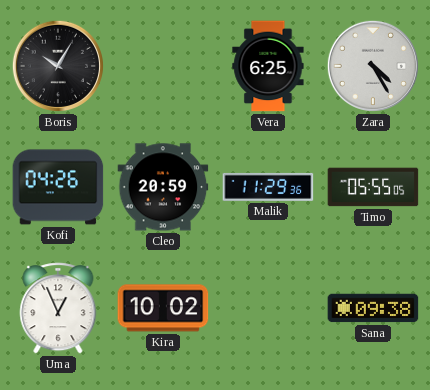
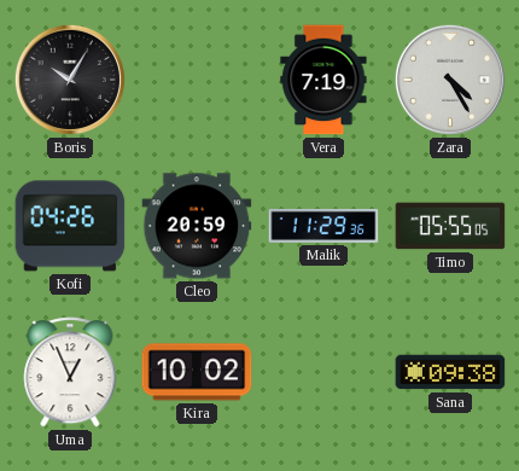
Vera: 6:25 -> 7:19 (323, 80)
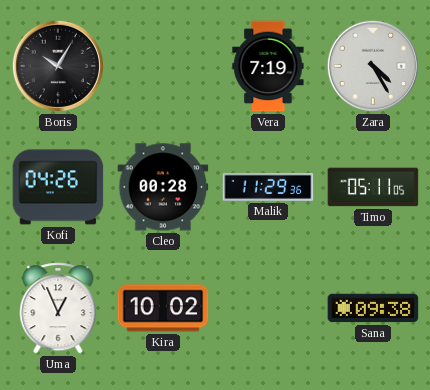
Cleo: 20:59 -> 00:28 (163, 187)
Timo: 05:55 -> 05:11 (373, 187)
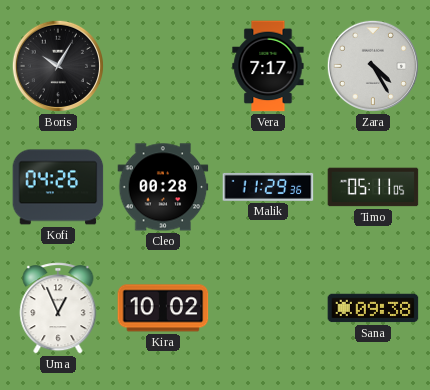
Vera: 7:19 -> 7:17 (268, 66)
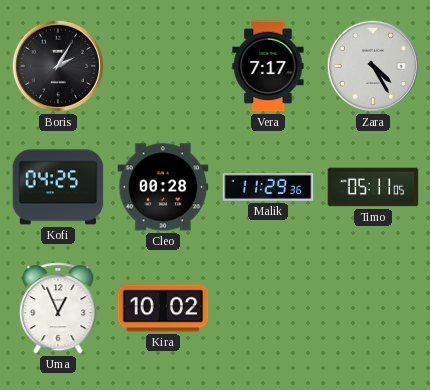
Boris: 10:05 -> 2:05 (58, 66)
Kofi: 04:26 -> 04:25 (58, 187)
Sana: 09:38 -> none (373, 308)
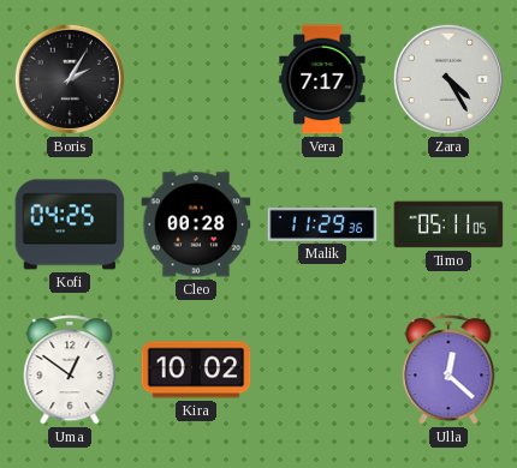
Uma: 12:56 -> 12:51 (70, 370)
Ulla: none -> 12:22 (448, 370)
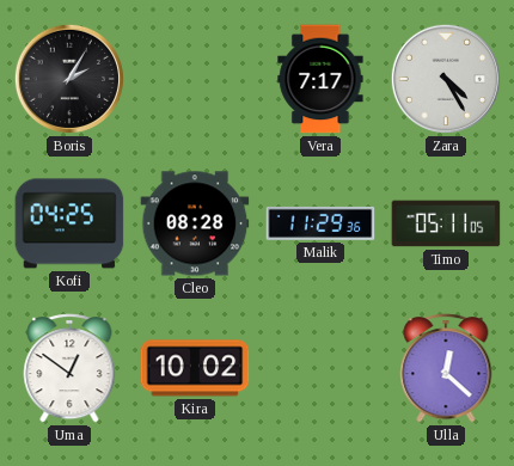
Cleo: 00:28 -> 08:28 (195, 223)
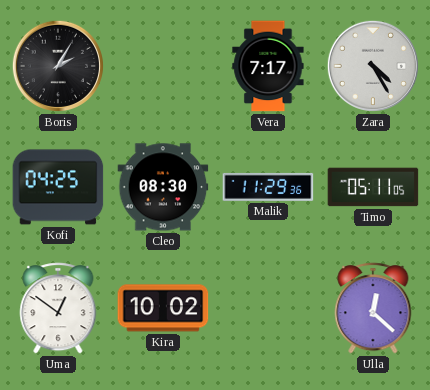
Cleo: 08:28 -> 08:30 (163, 187)
